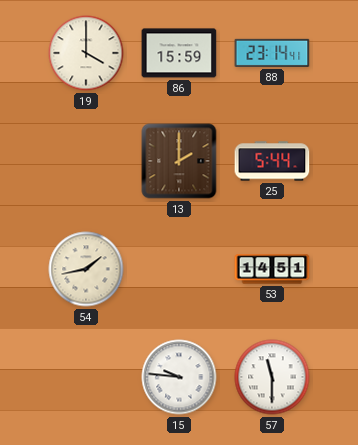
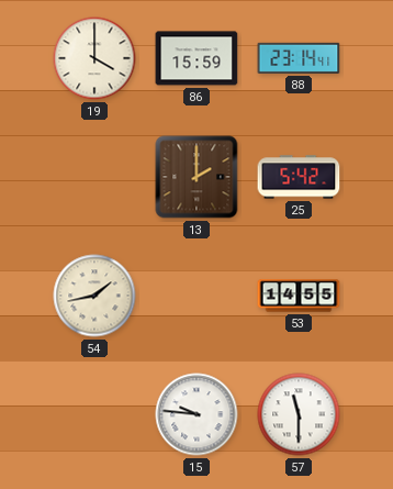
25: 5:44 -> 5:42 (299, 177)
53: 14:51 -> 14:55 (299, 296)
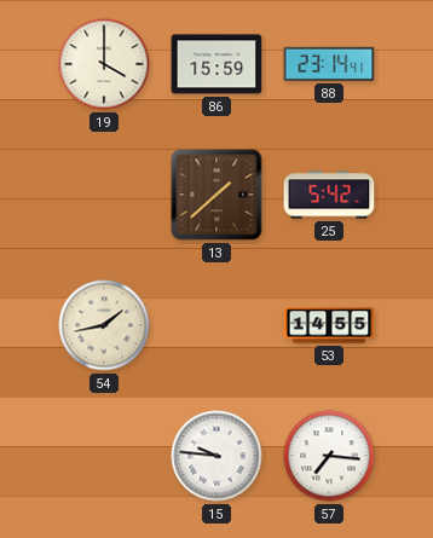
13: 2:00 -> 1:38 (217, 195)
57: 11:30 -> 7:16 (329, 456)
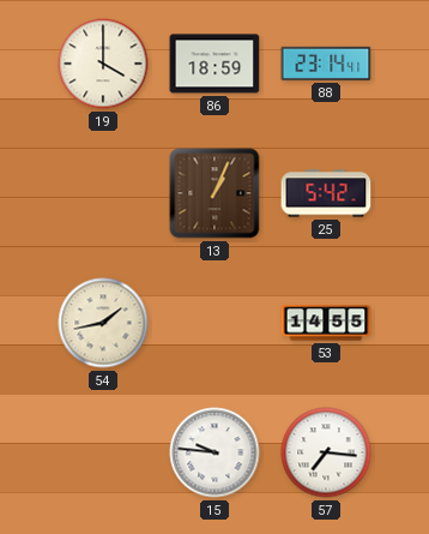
86: 15:59 -> 18:59 (214, 64)
13: 1:38 -> 1:04 (214, 193)
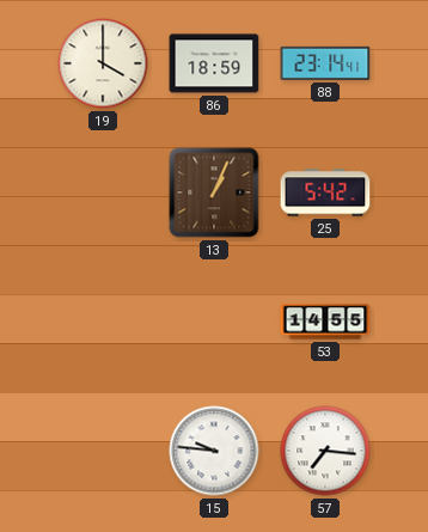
54: 1:43 -> none (103, 323)
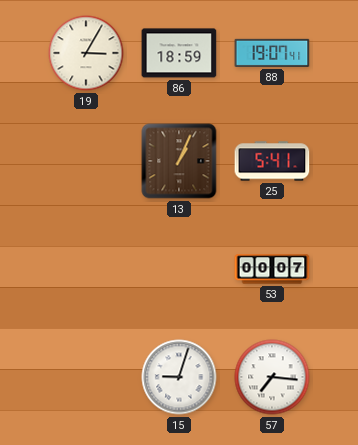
19: 4:00 -> 3:05 (86, 53)
88: 23:14 -> 19:07 (272, 53)
25: 5:42 -> 5:41 (272, 161)
53: 14:55 -> 00:07 (272, 269)
15: 9:46 -> 9:03 (179, 377)
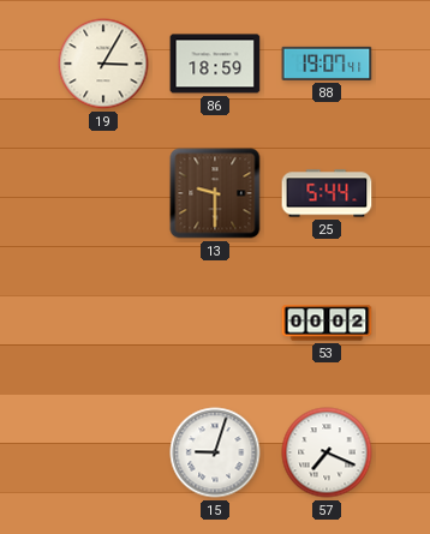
13: 1:04 -> 9:30 (215, 193)
25: 5:41 -> 5:44 (327, 193)
53: 00:07 -> 00:02 (327, 323)
57: 7:16 -> 7:19 (327, 452)
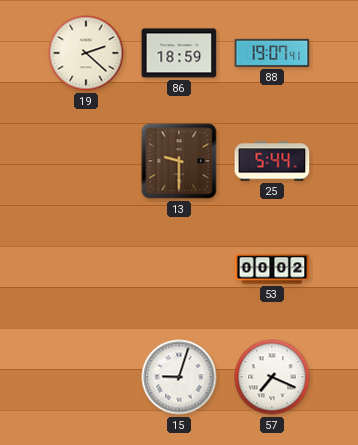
19: 3:05 -> 2:22 (86, 53)
